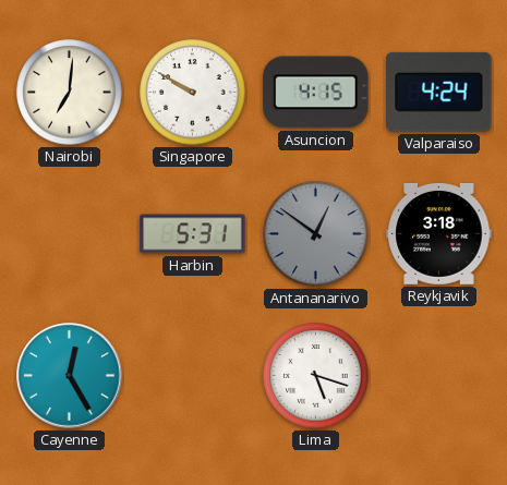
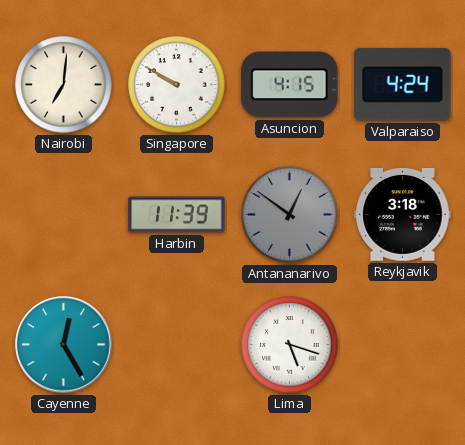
Harbin: 5:31 -> 11:39 (177, 215)
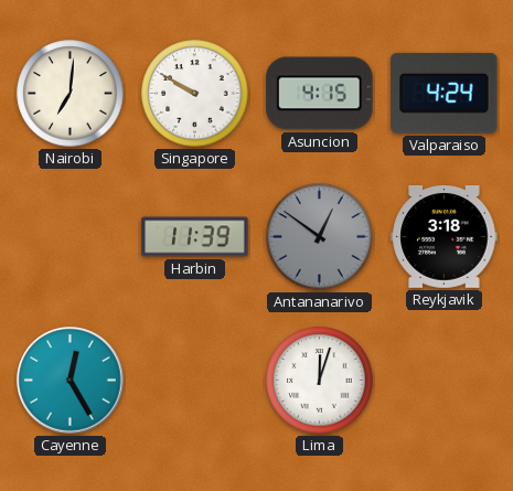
Lima: 5:18 -> 12:03 (320, 381)
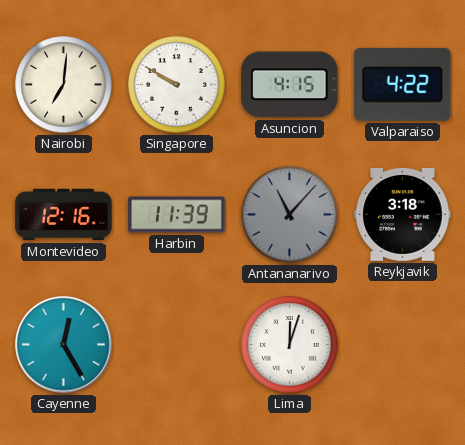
Valparaiso: 4:24 -> 4:22 (403, 84)
Montevideo: none -> 12:16 (64, 215)
Antananarivo: 12:51 -> 11:07 (290, 215)
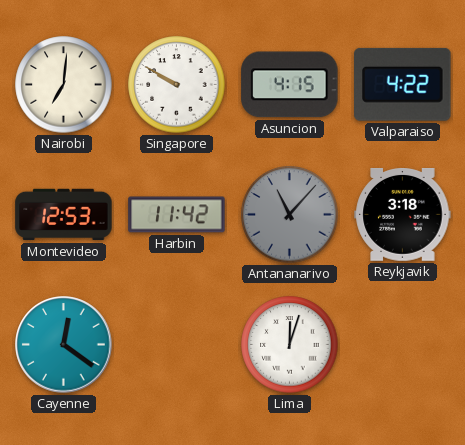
Montevideo: 12:16 -> 12:53 (64, 215)
Harbin: 11:39 -> 11:42 (177, 215)
Cayenne: 12:25 -> 12:21 (64, 345)
